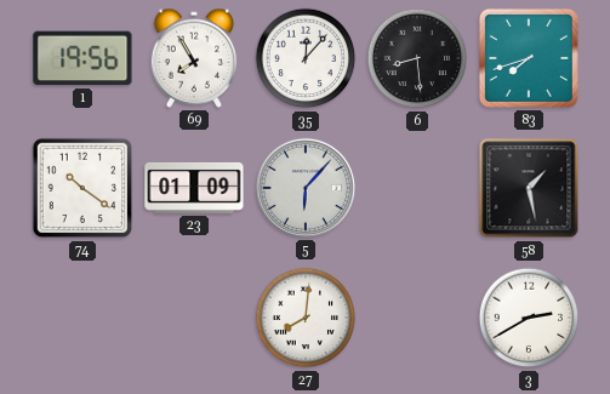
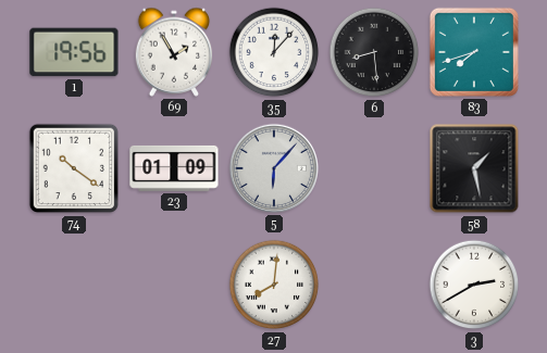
69: 7:55 -> 1:55 (174, 52)
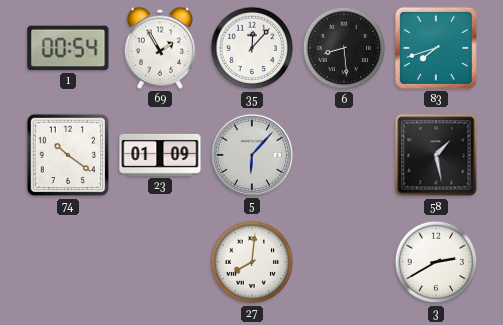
1: 19:56 -> 00:54 (68, 48)
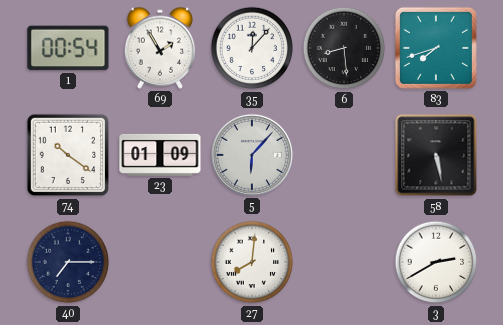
58: 1:28 -> 5:28 (436, 155)
40: none -> 7:15 (68, 262)
